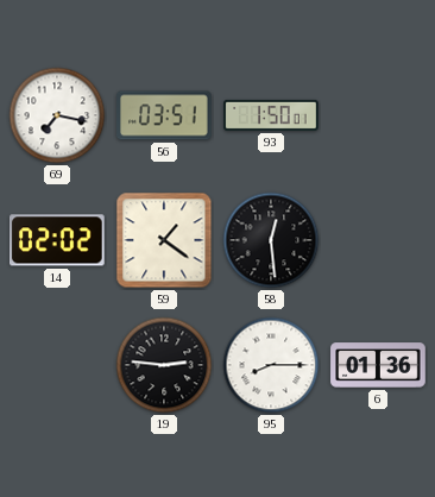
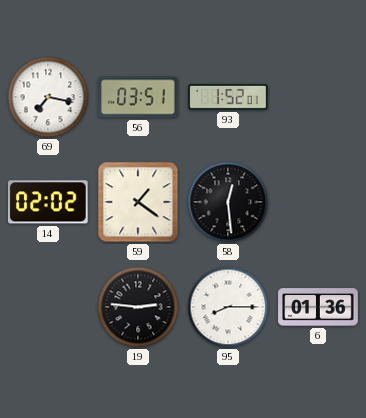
93: 1:50 -> 1:52 (228, 97)
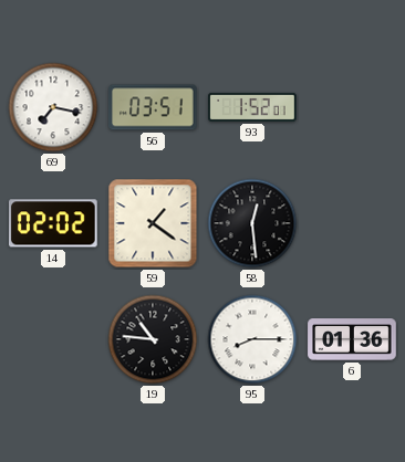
19: 2:46 -> 10:46 (153, 339)
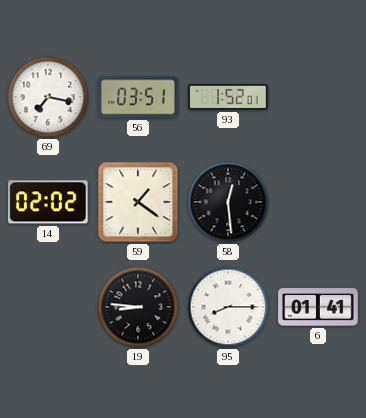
19: 10:46 -> 8:46 (138, 307)
6: 01:36 -> 01:41 (318, 307)
